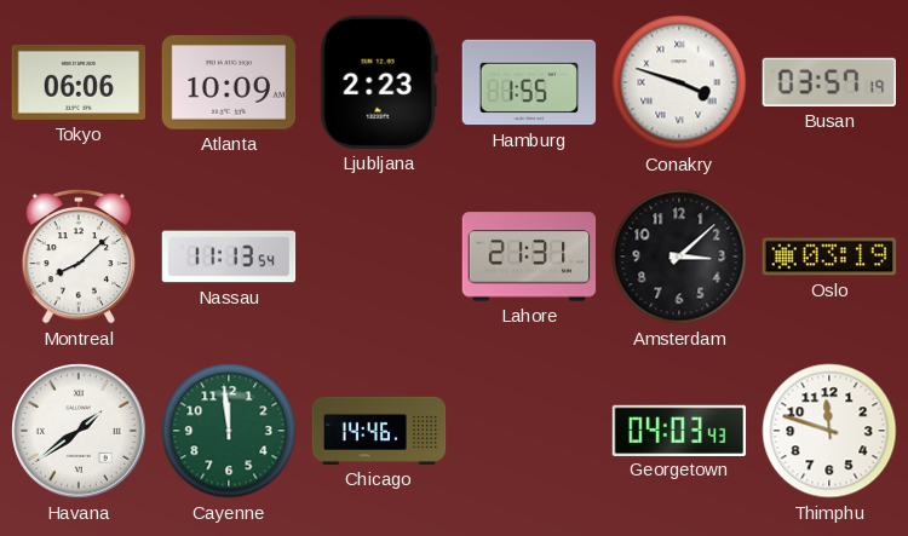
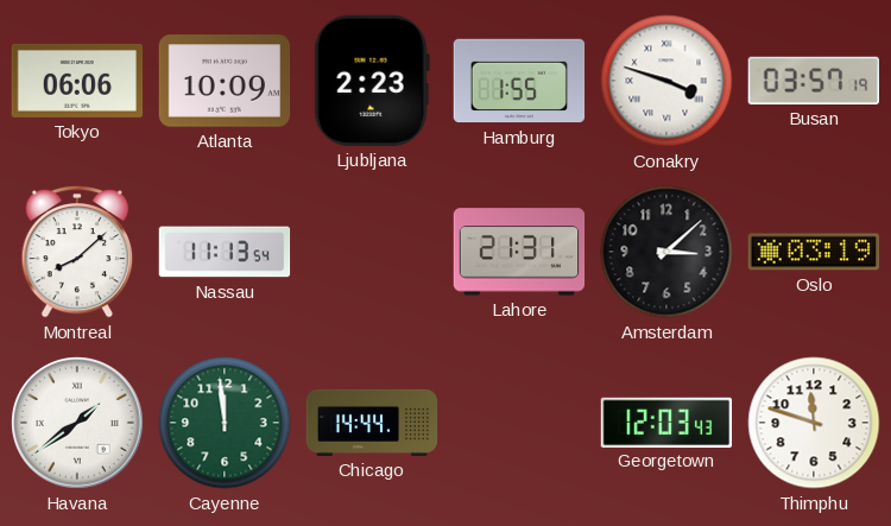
Chicago: 14:46 -> 14:44 (372, 423)
Georgetown: 04:03 -> 12:03 (666, 422)
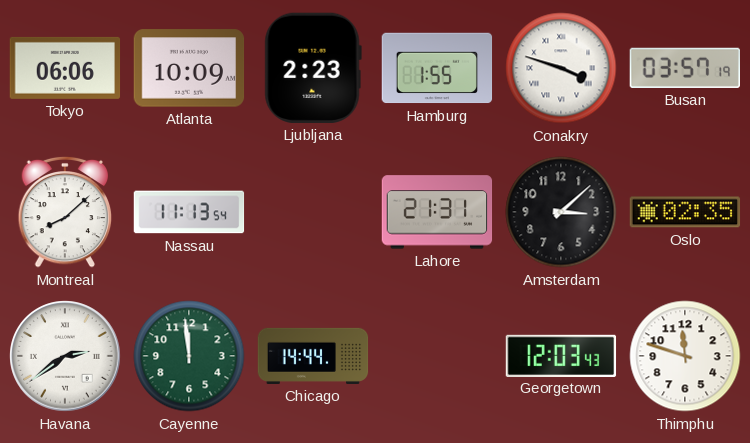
Oslo: 03:19 -> 02:35 (685, 212)
Havana: 1:39 -> 2:39 (65, 356)
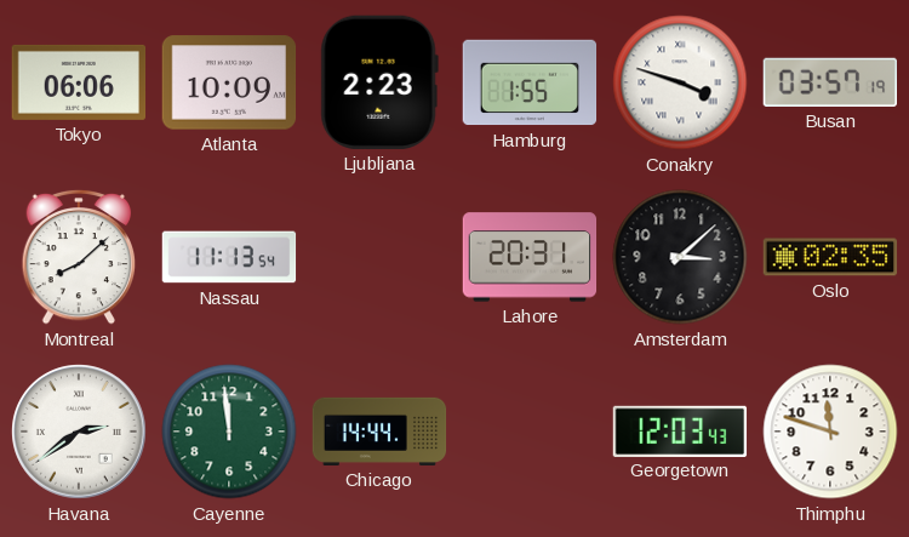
Lahore: 21:31 -> 20:31 (530, 257)
